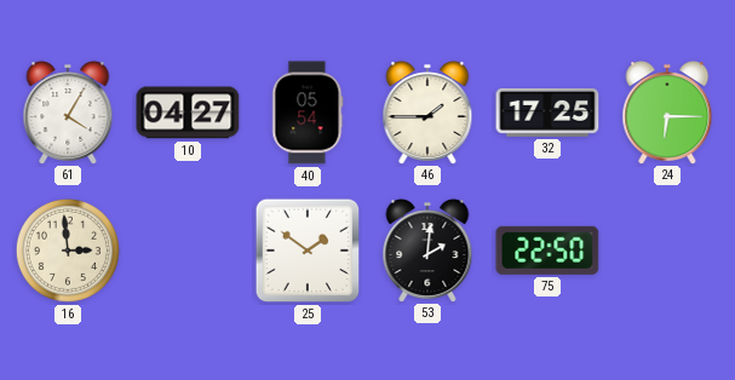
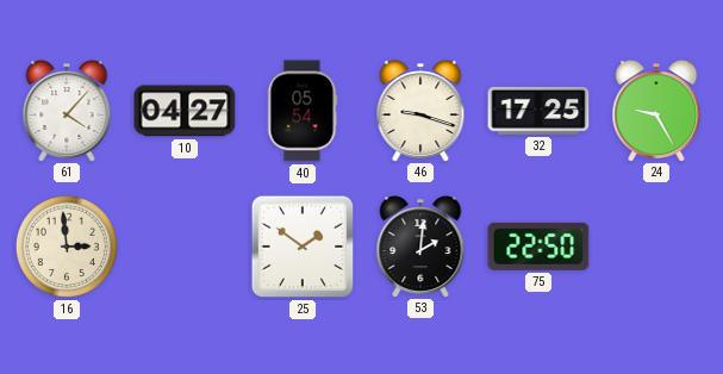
61: 4:05 -> 4:07 (67, 111)
46: 1:45 -> 9:18 (420, 111)
24: 6:15 -> 9:25 (656, 111)
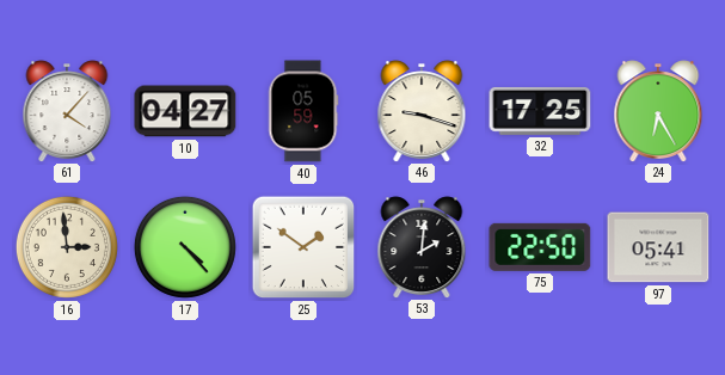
40: 05:54 -> 05:59 (303, 111)
24: 9:25 -> 6:25 (658, 111)
17: none -> 4:23 (185, 247)
97: none -> 05:41 (658, 247)
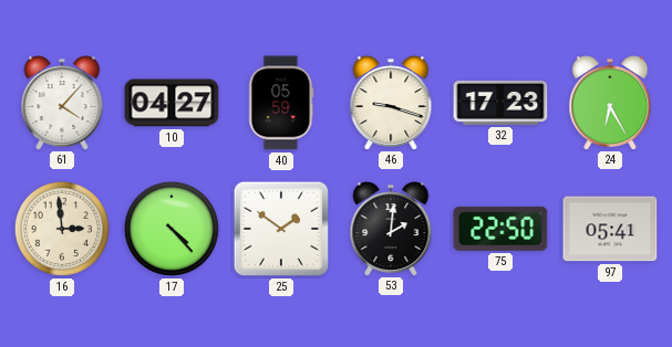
32: 17:25 -> 17:23 (500, 103)
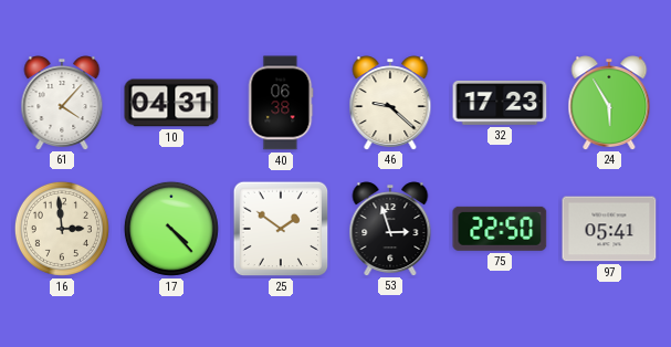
10: 04:27 -> 04:31 (171, 103)
40: 05:59 -> 06:38 (281, 103)
46: 9:18 -> 9:22 (390, 103)
24: 6:25 -> 5:55 (609, 103)
53: 2:01 -> 2:57 (390, 229)
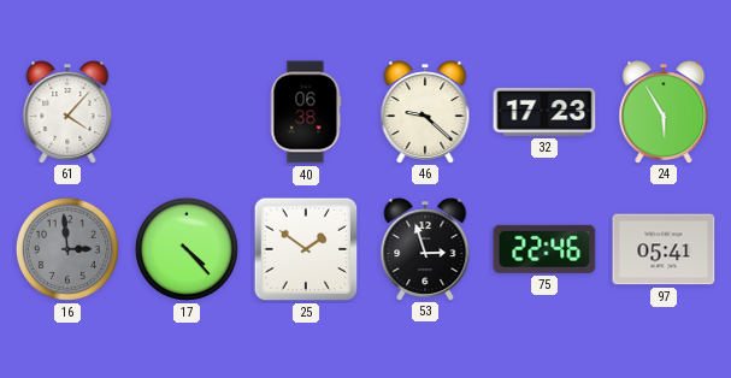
10: 04:31 -> none (171, 103)
16 dial: cream -> grey (67, 249)
75: 22:50 -> 22:46 (544, 249)
